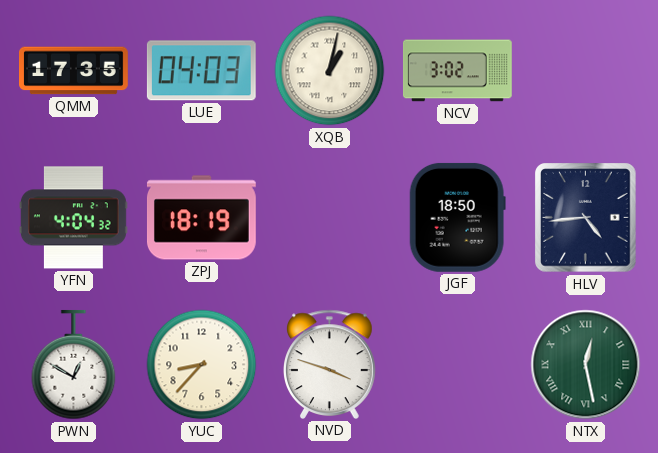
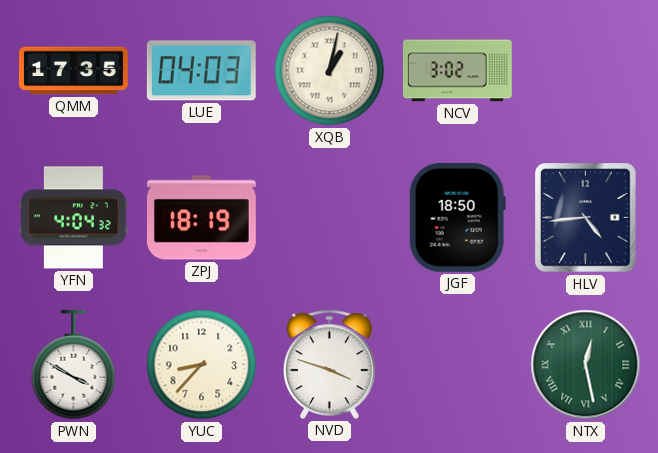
PWN: 12:50 -> 3:50 (74, 365)
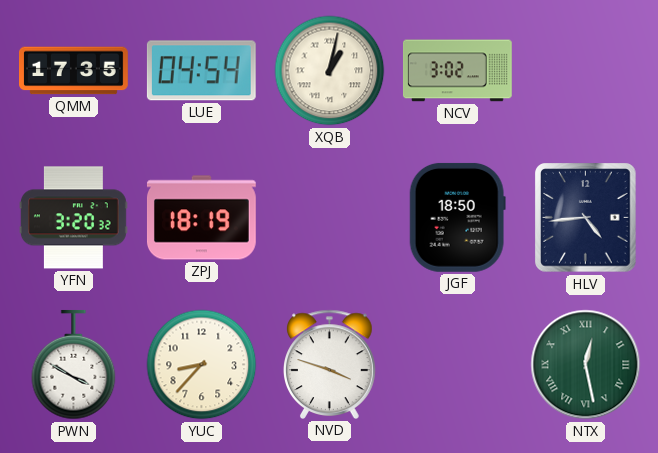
LUE: 04:03 -> 04:54 (201, 71)
YFN: 4:04 -> 3:20 (74, 218)
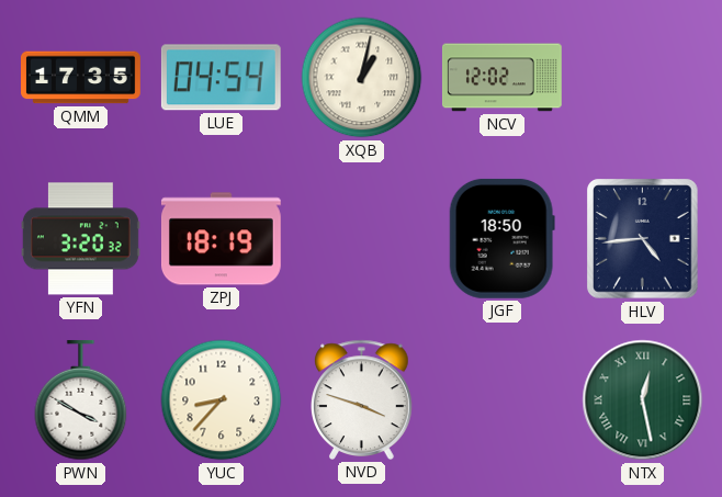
NCV: 3:02 -> 12:02 (501, 78)
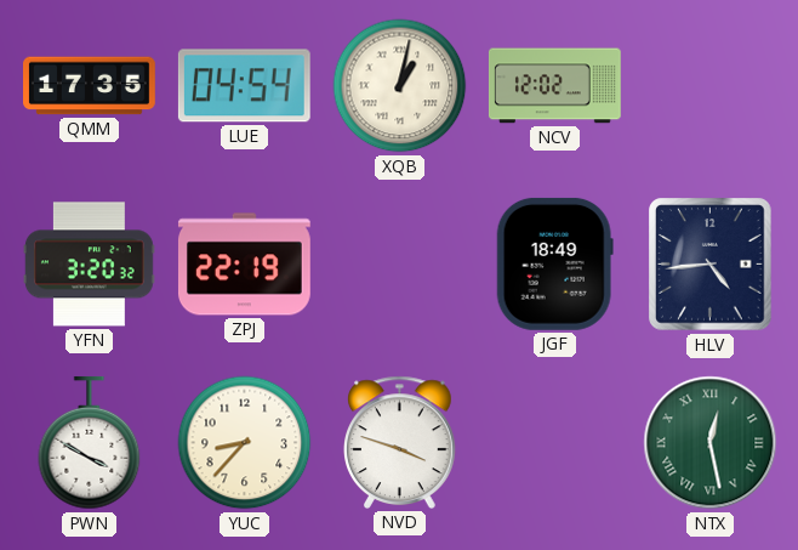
ZPJ: 18:19 -> 22:19 (244, 265)
JGF: 18:50 -> 18:49 (554, 263)
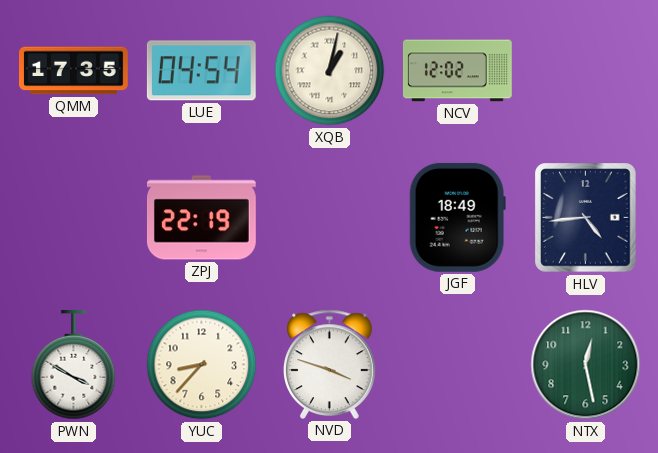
YFN: 3:20 -> none (90, 265)
NTX numerals: Roman -> Arabic (586, 365)
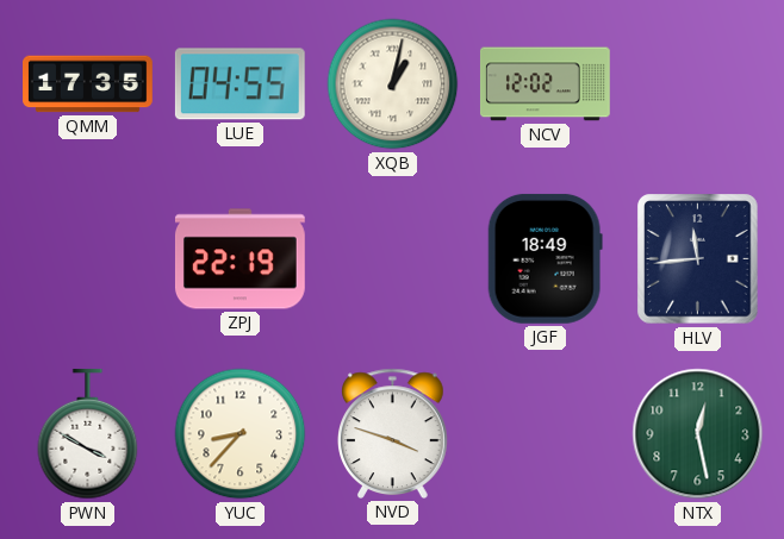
LUE: 04:54 -> 04:55 (239, 84)
HLV: 4:44 -> 11:44 (698, 259)
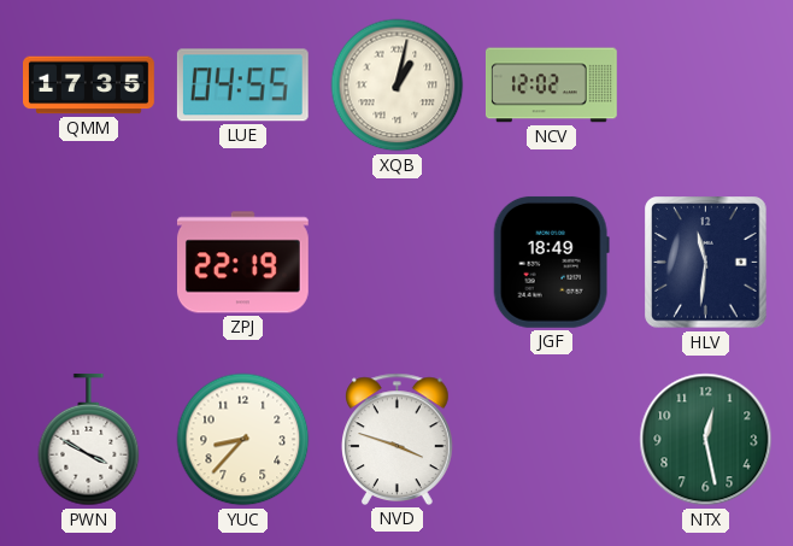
HLV: 11:44 -> 11:31 (706, 263)
